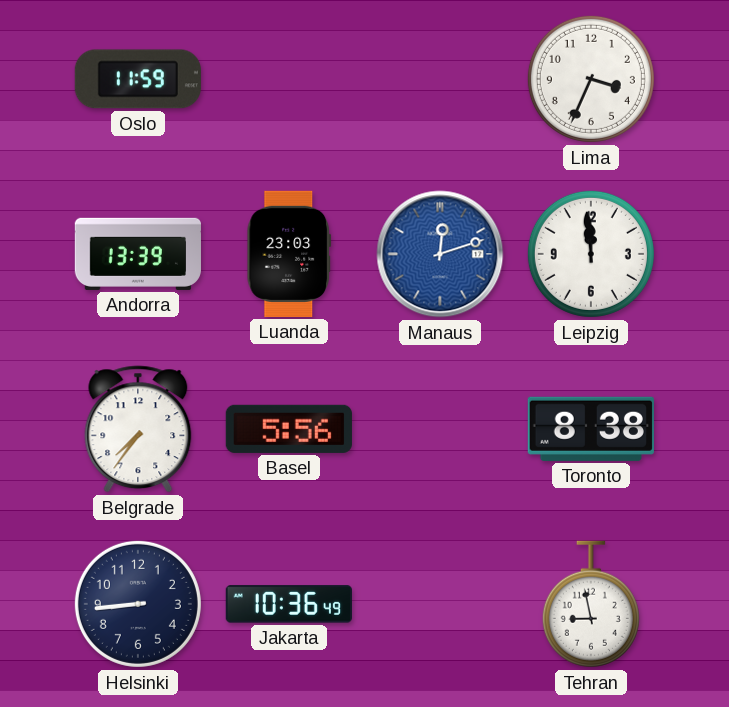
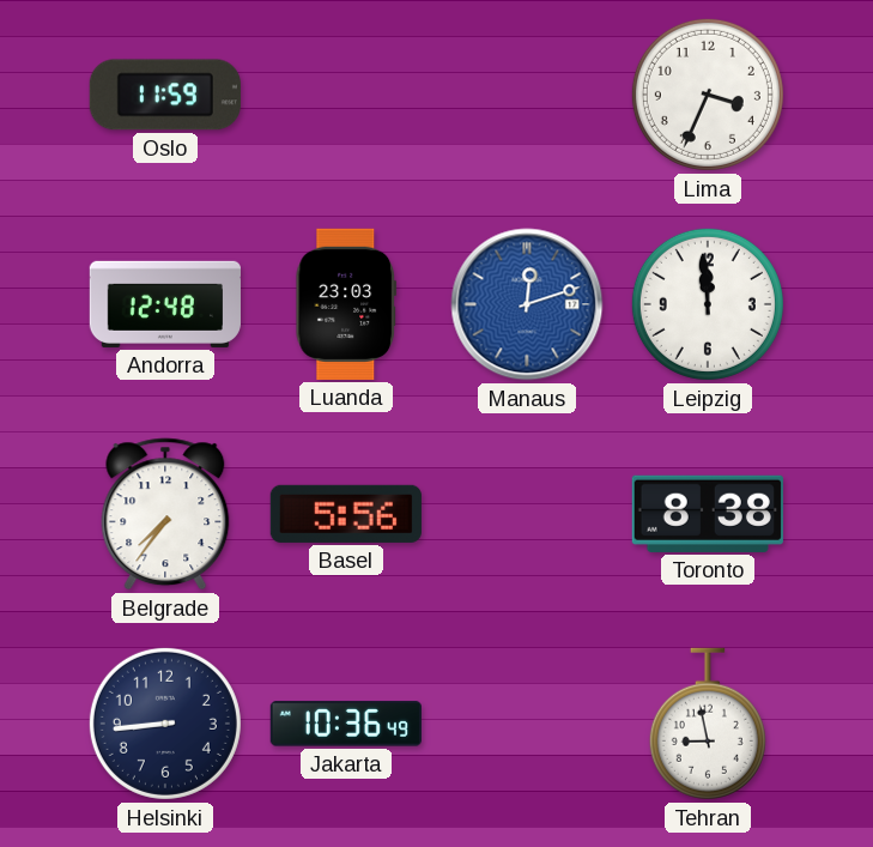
Andorra: 13:39 -> 12:48 (165, 304)
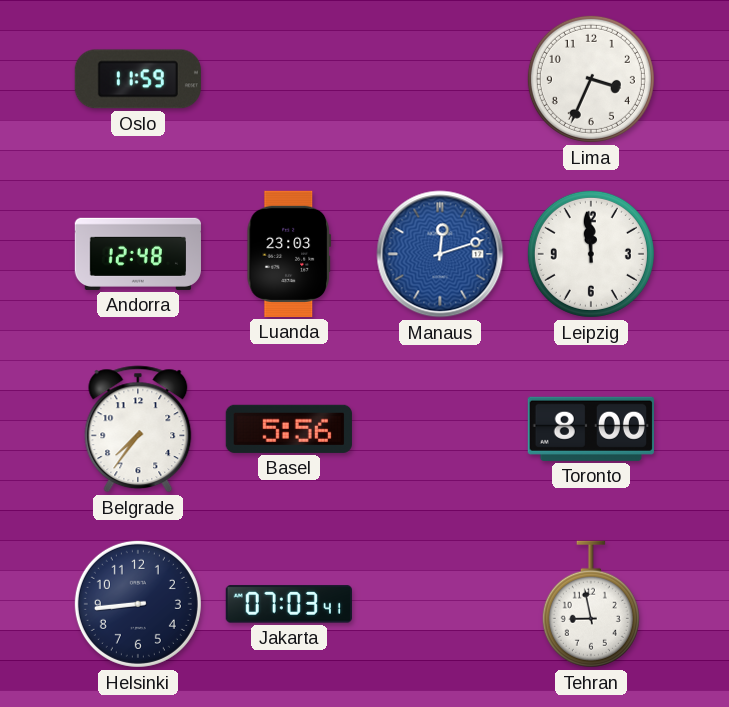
Toronto: 8:38 -> 8:00 (591, 429)
Jakarta: 10:36 -> 07:03 (289, 604)
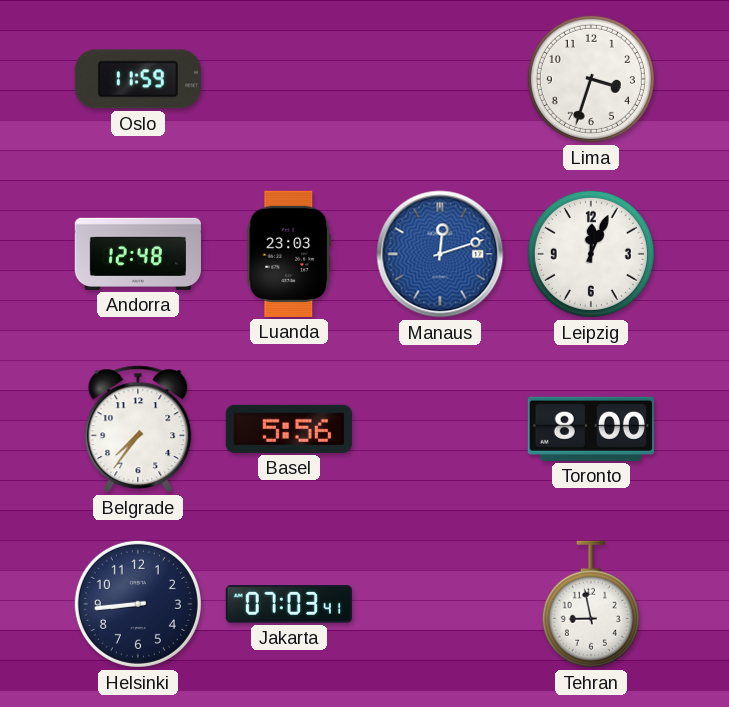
Lima: 3:34 -> 3:33 (591, 79)
Leipzig: 11:59 -> 12:04 (591, 254)
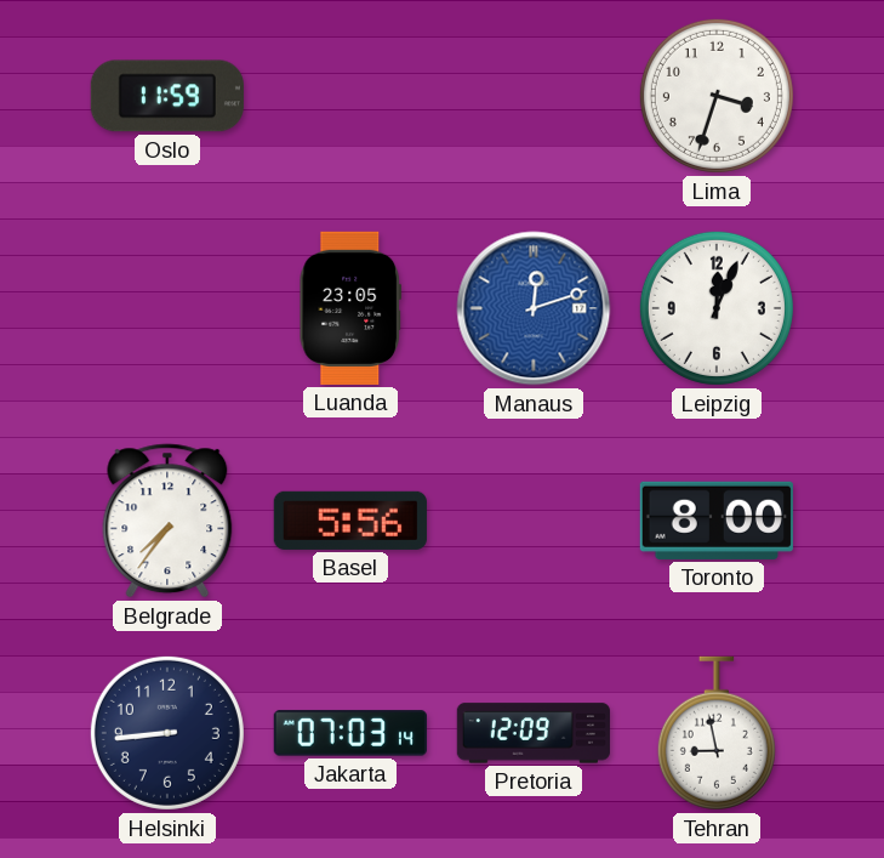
Andorra: 12:48 -> none (138, 254)
Luanda: 23:03 -> 23:05 (350, 308)
Jakarta: 07:03:41 -> 07:03:14 (350, 733)
Pretoria: none -> 12:09 (534, 733)
